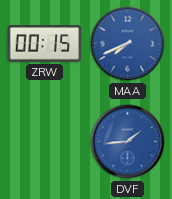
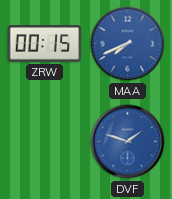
DVF: 1:44 -> 1:48 (128, 142)
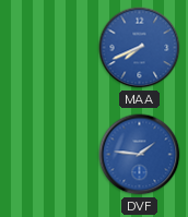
ZRW: 00:15 -> none (45, 44)
DVF: 1:48 -> 1:46 (140, 155)
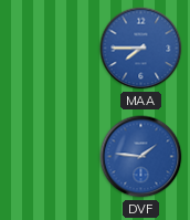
MAA: 7:41 -> 7:45 (141, 49)
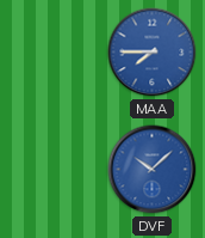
DVF: 1:46 -> 10:08 (153, 170)
